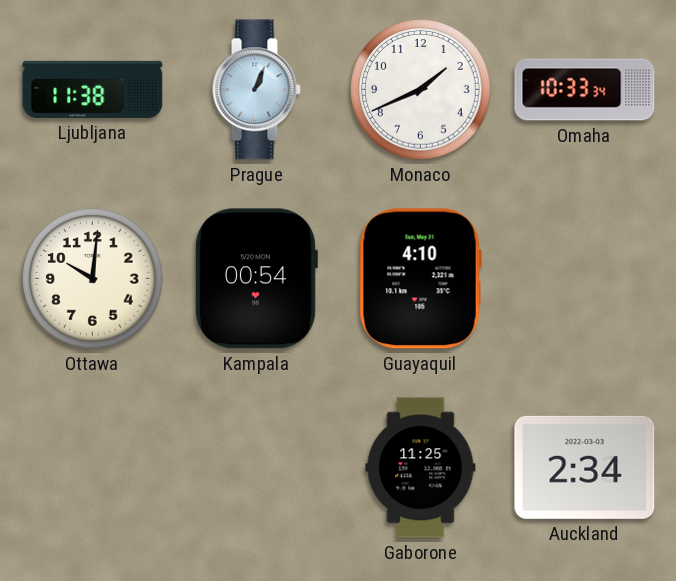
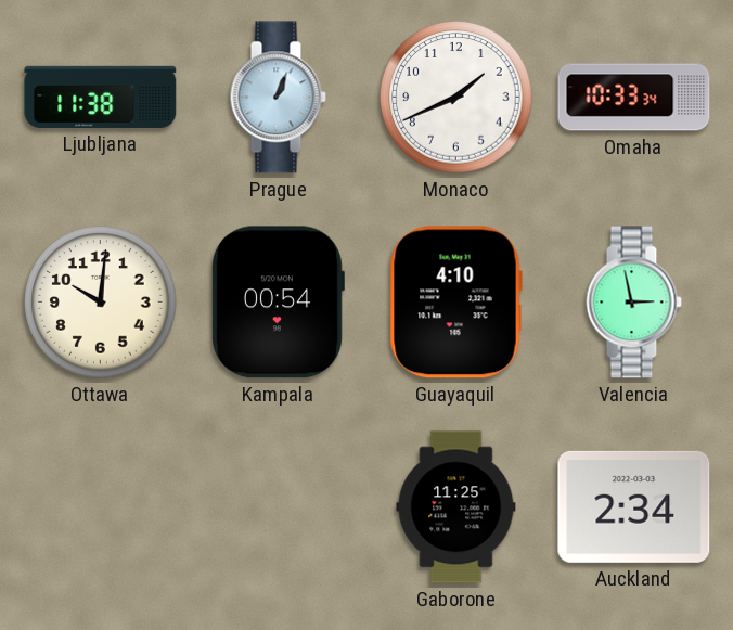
Valencia: none -> 2:58 (633, 303)
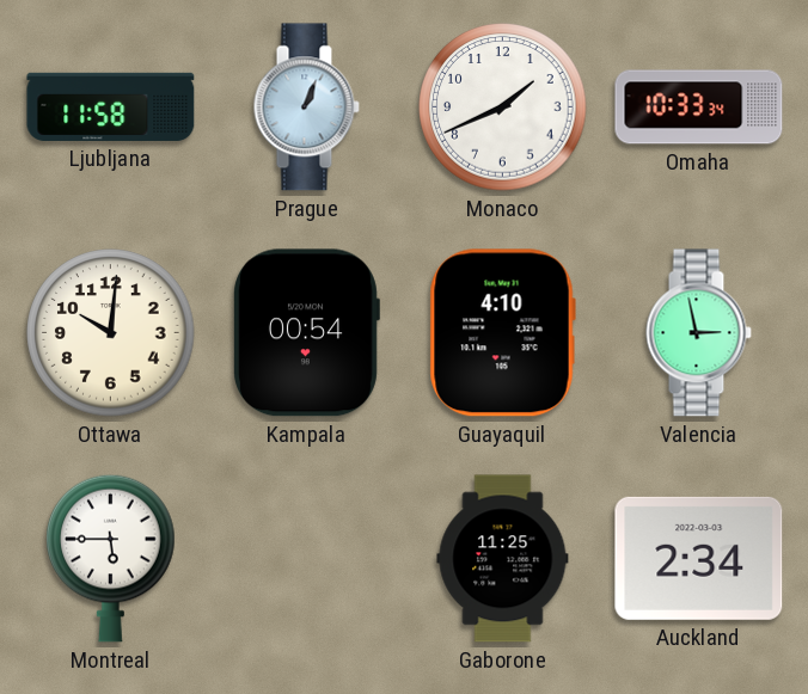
Ljubljana: 11:38 -> 11:58 (111, 106)
Montreal: none -> 5:45 (111, 558)
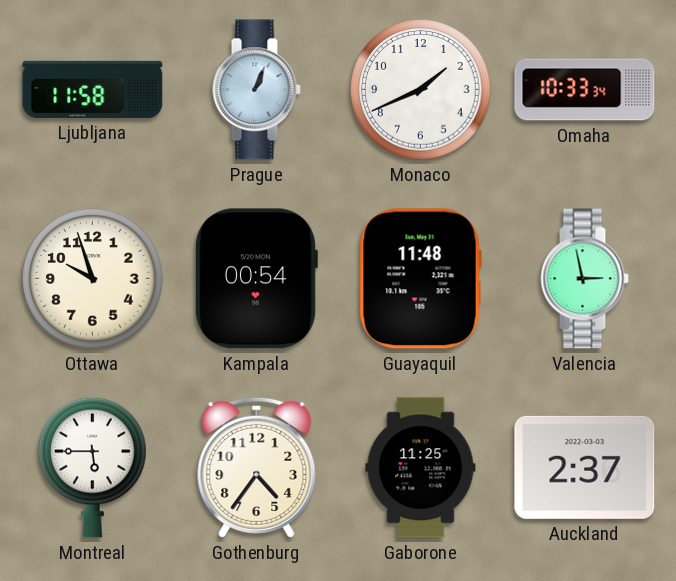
Ottawa: 10:01 -> 9:57 (93, 279)
Guayaquil: 4:10 -> 11:48 (420, 279)
Gothenburg: none -> 4:36 (257, 467)
Auckland: 2:34 -> 2:37 (585, 467)
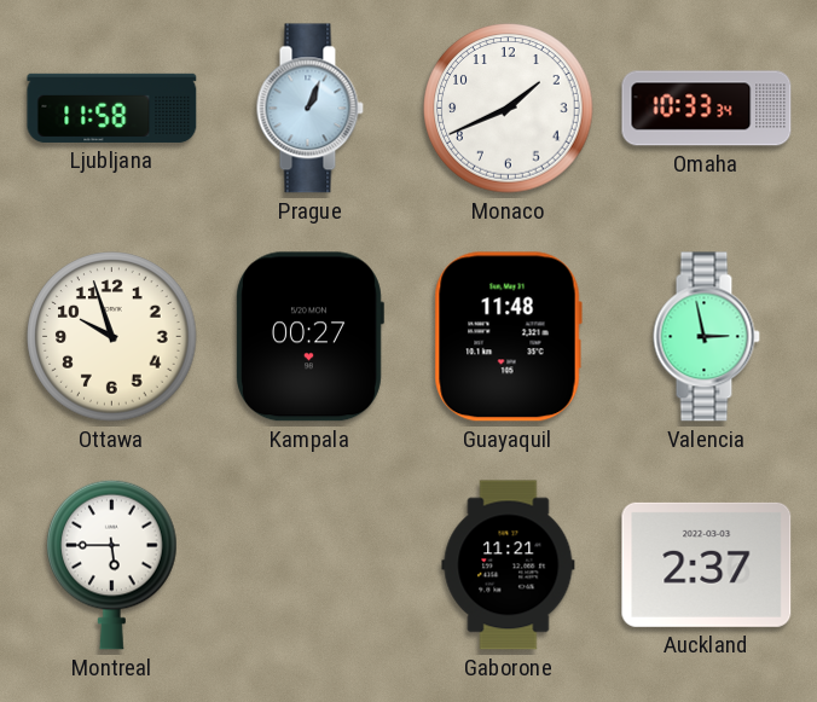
Kampala: 00:54 -> 00:27 (311, 337)
Gothenburg: 4:36 -> none (257, 467)
Gaborone: 11:25 -> 11:21 (509, 565)
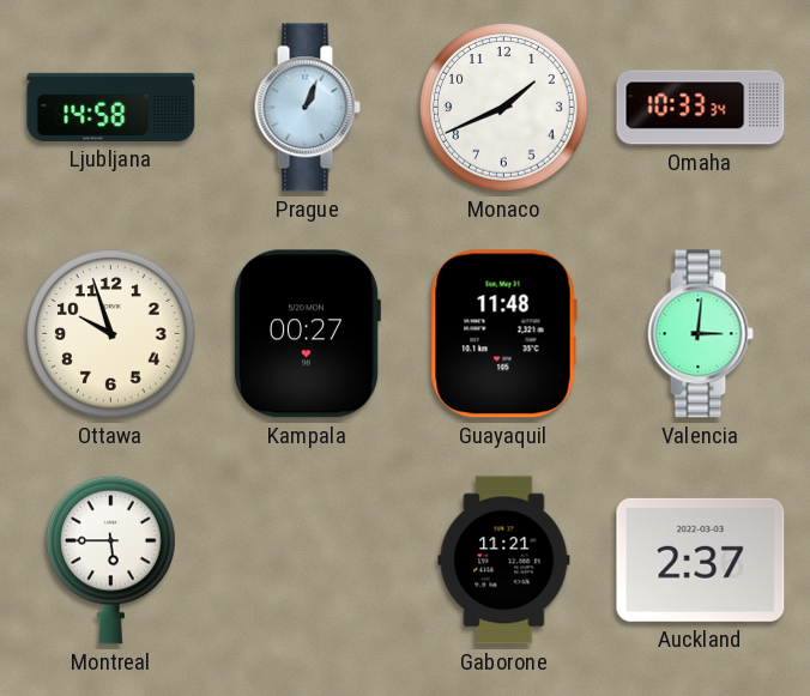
Ljubljana: 11:58 -> 14:58 (111, 107)
Valencia: 2:58 -> 3:01 (700, 334)
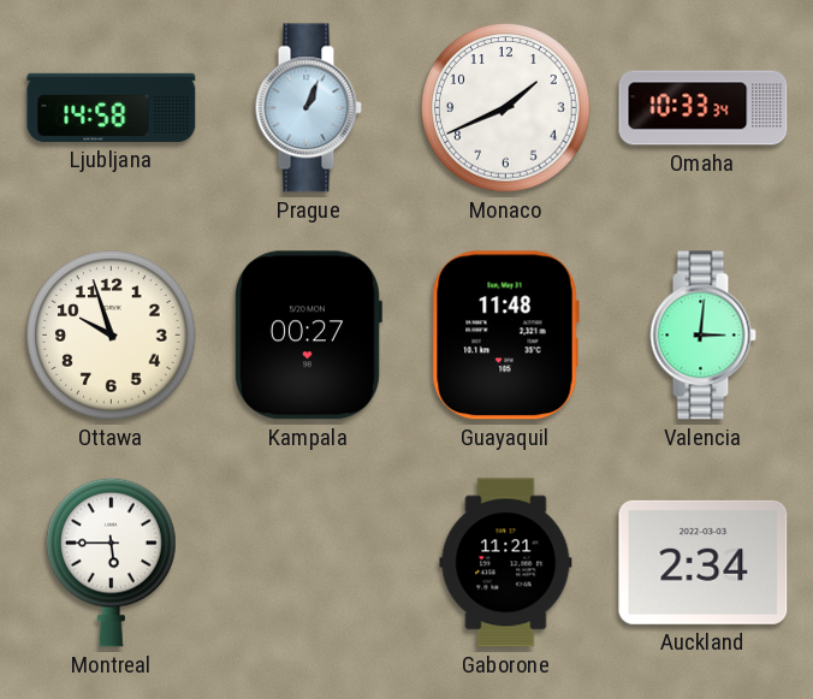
Auckland: 2:37 -> 2:34 (704, 562)
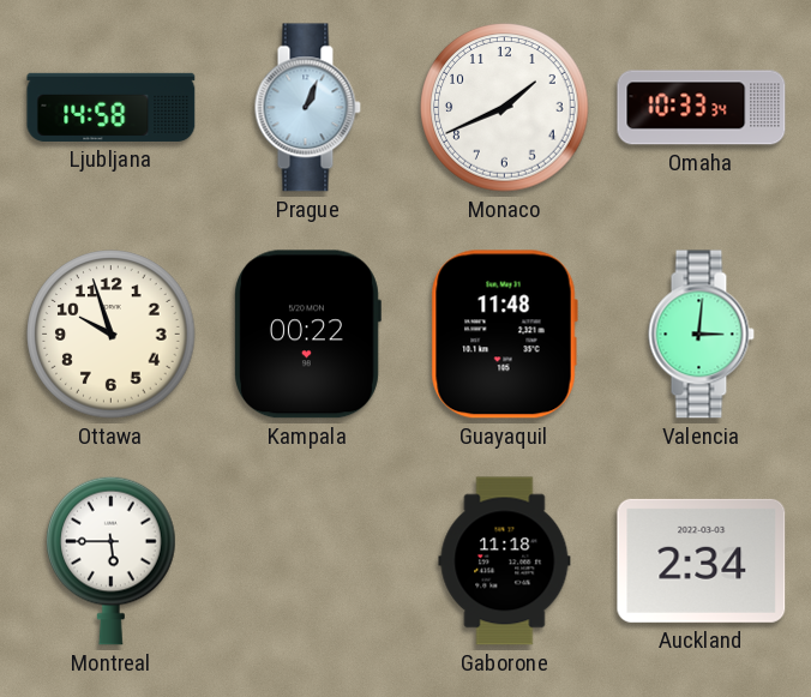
Kampala: 00:27 -> 00:22 (308, 335)
Gaborone: 11:21 -> 11:18 (505, 561)
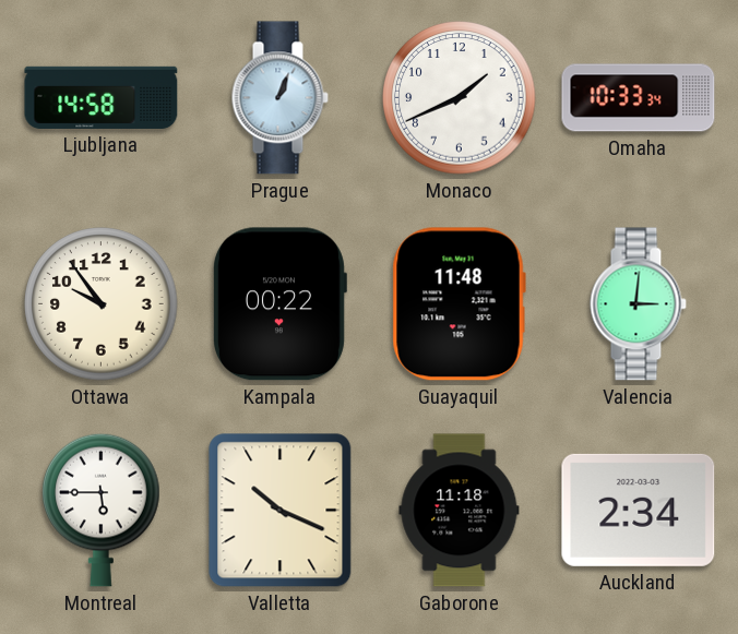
Ottawa: 9:57 -> 9:54 (102, 304)
Valletta: none -> 10:19 (281, 511)
